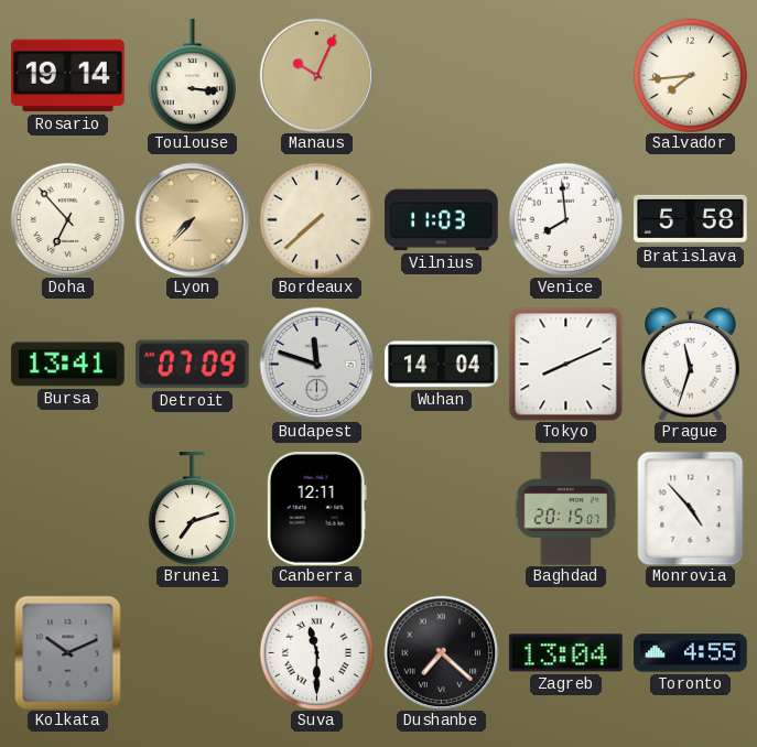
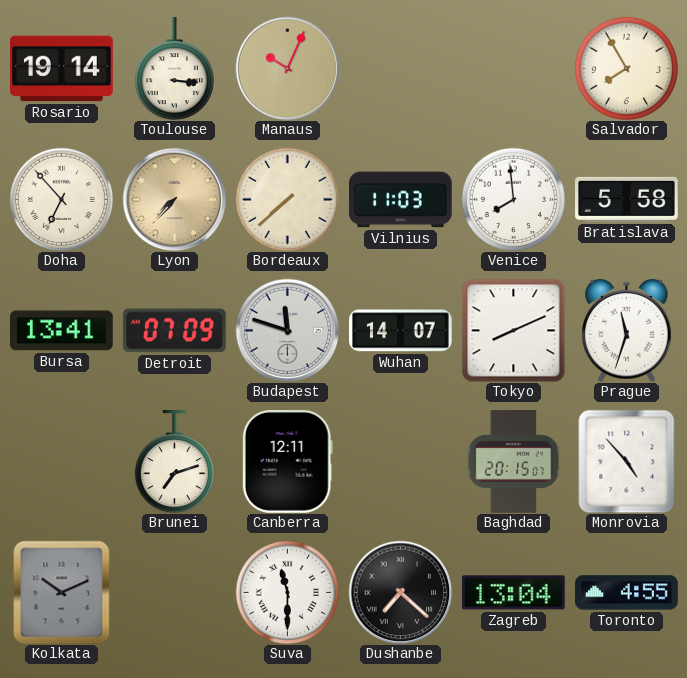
Salvador: 7:44 -> 7:55 (626, 68)
Wuhan: 14:04 -> 14:07 (401, 331)
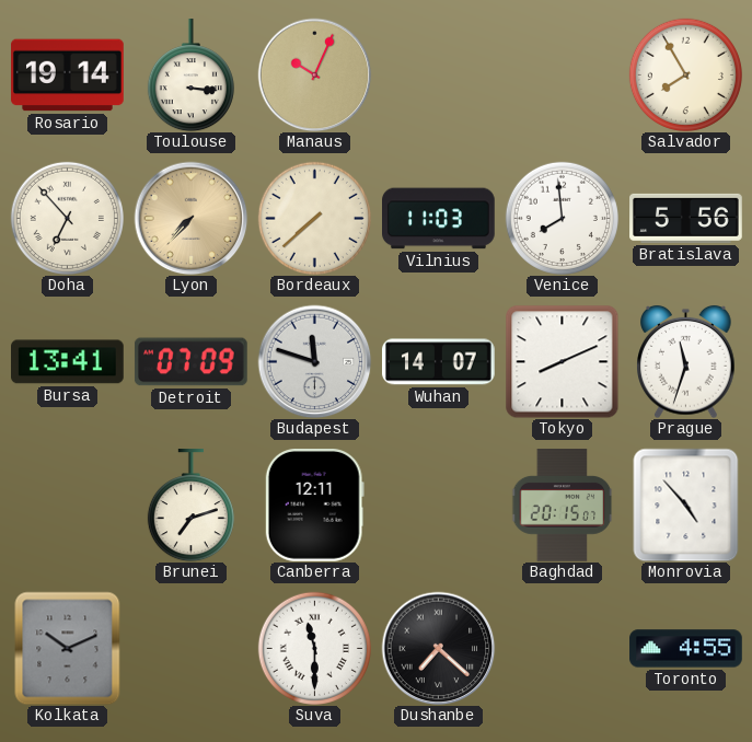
Bratislava: 5:58 -> 5:56 (686, 218)
Zagreb: 13:04 -> none (513, 593)
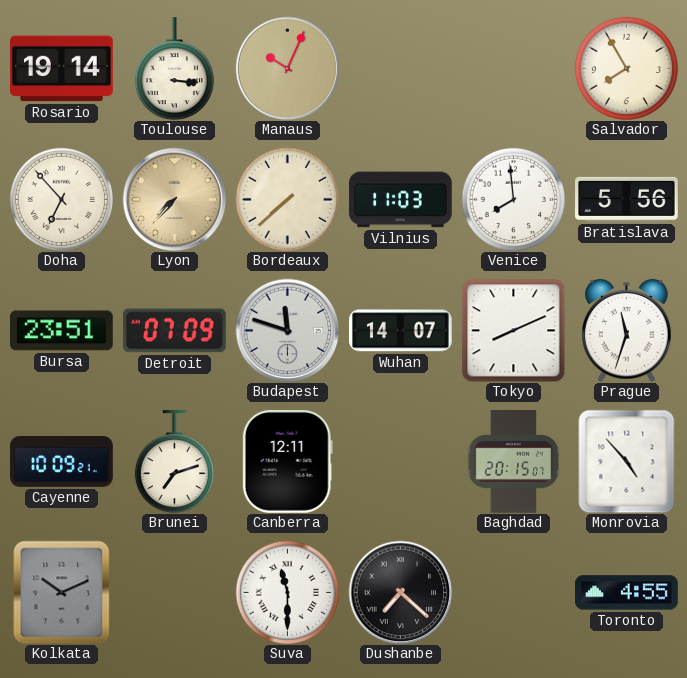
Bursa: 13:41 -> 23:51 (62, 331)
Cayenne: none -> 10:09 (62, 462)
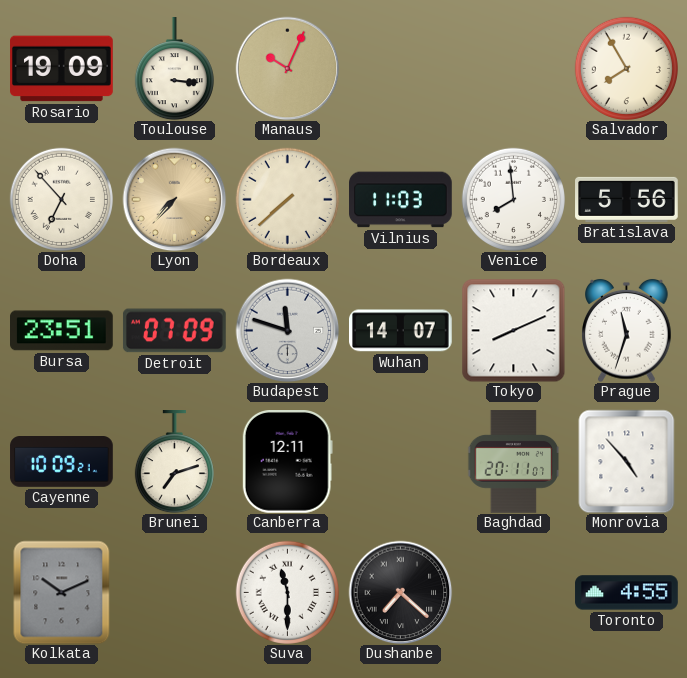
Rosario: 19:14 -> 19:09 (62, 69)
Baghdad: 20:15 -> 20:11 (514, 462)
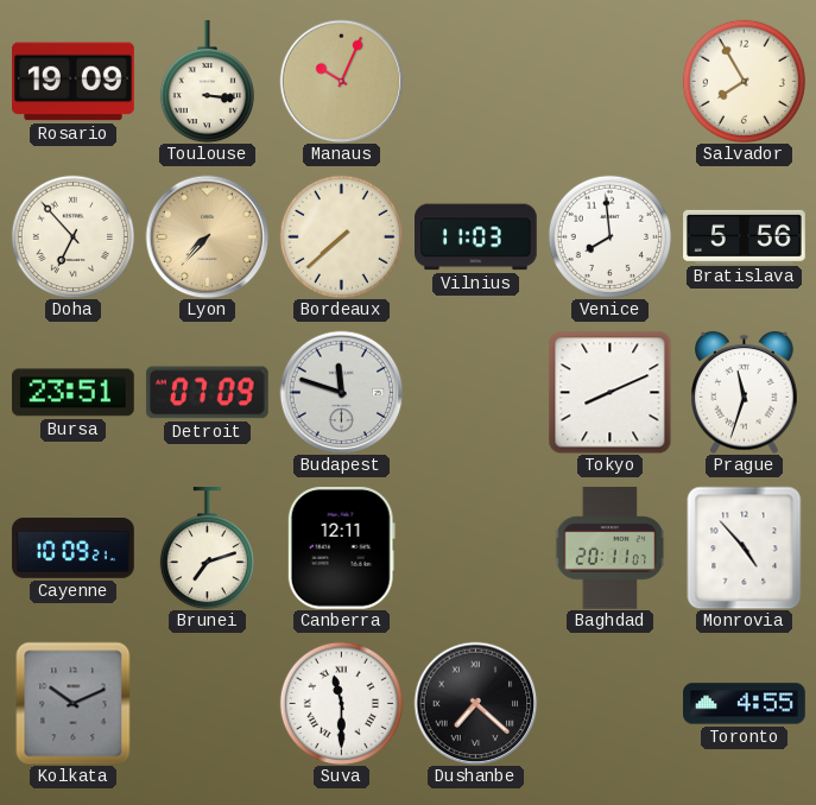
Wuhan: 14:07 -> none (401, 331)
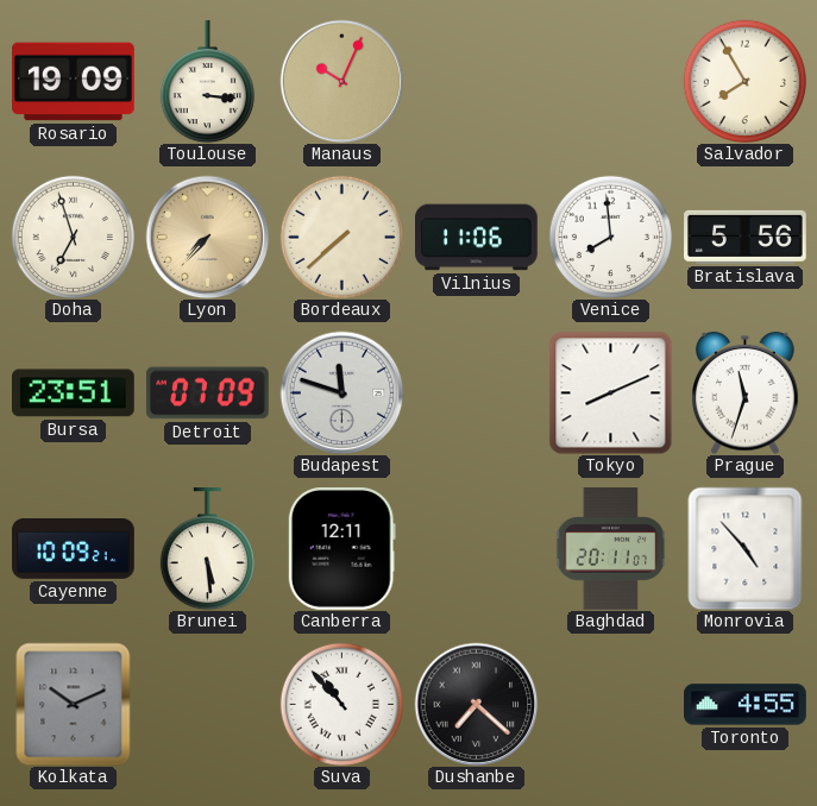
Doha: 6:53 -> 6:57 (73, 237)
Vilnius: 11:03 -> 11:06 (477, 238)
Brunei: 7:12 -> 5:29 (207, 549)
Suva: 11:30 -> 10:53 (341, 704)
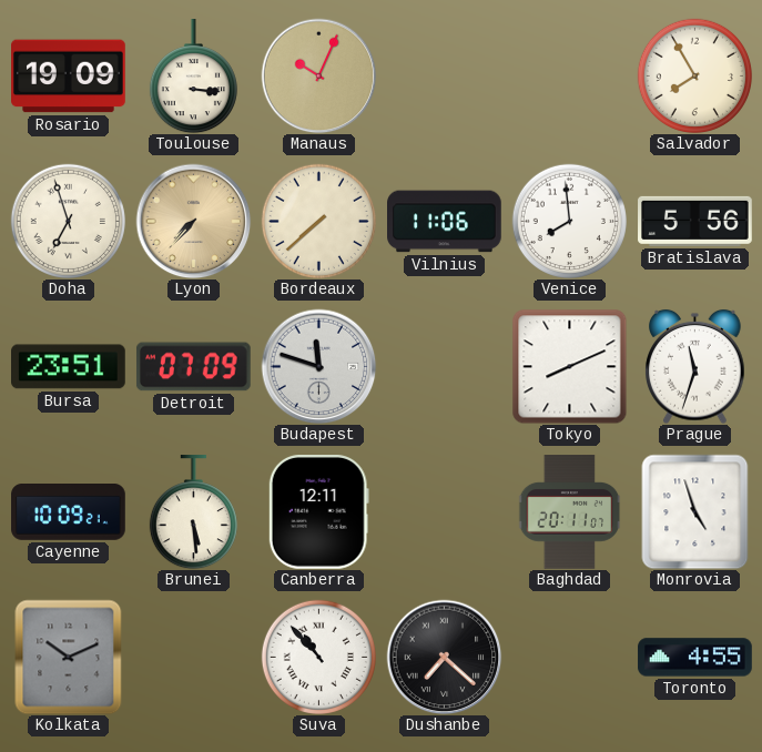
Monrovia: 4:53 -> 4:57 (695, 511)
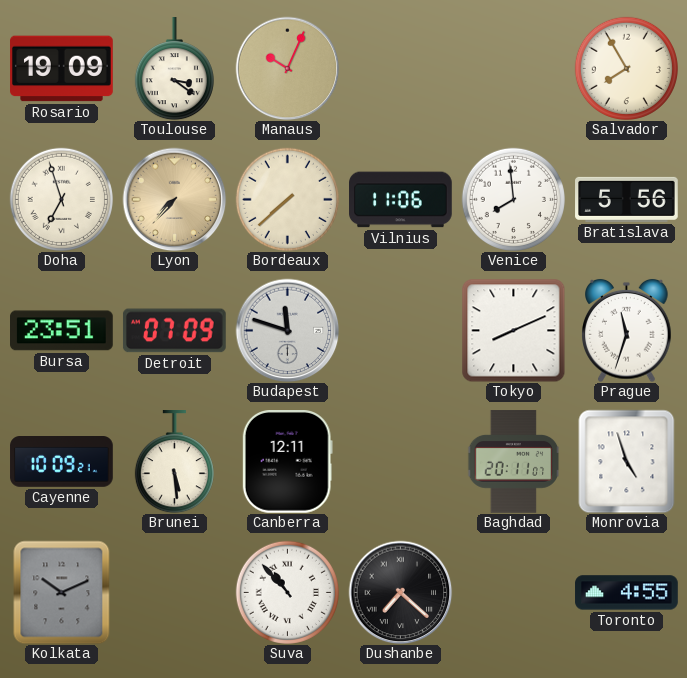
Toulouse: 3:16 -> 3:21 (174, 69)
